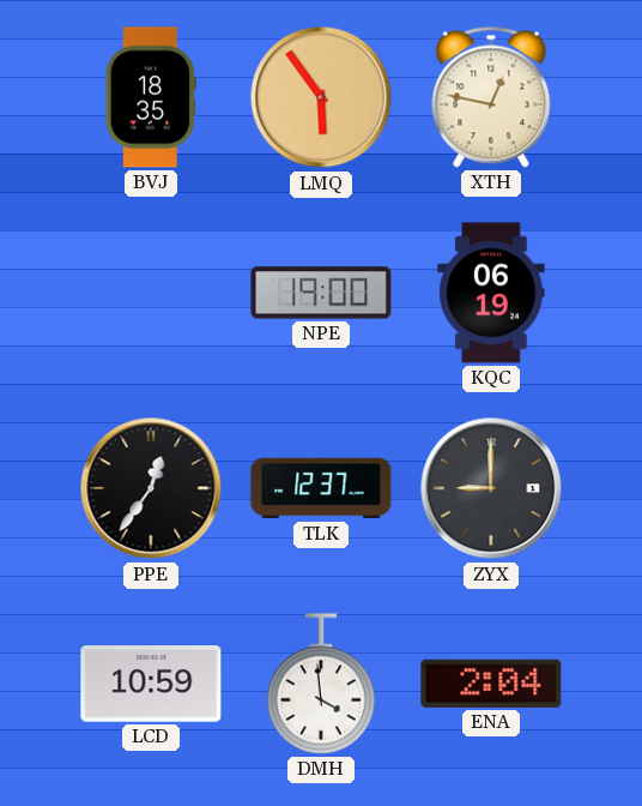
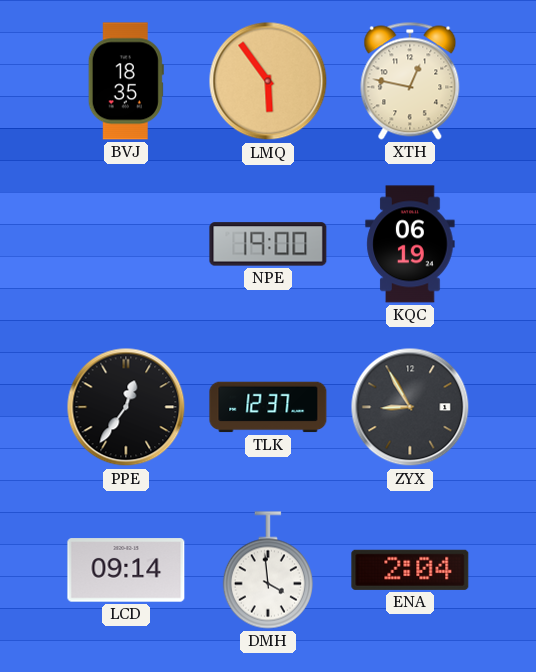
ZYX: 9:00 -> 8:55 (410, 407)
LCD: 10:59 -> 09:14 (126, 570)
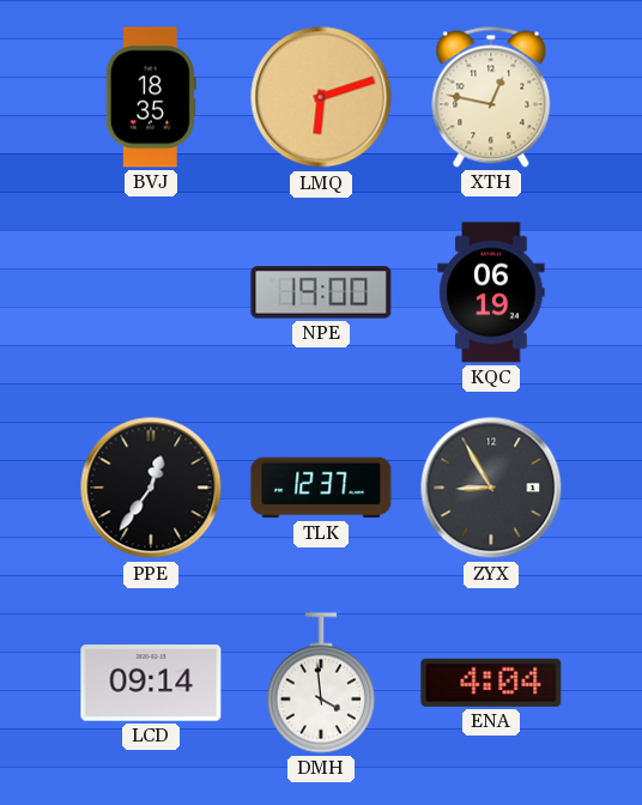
LMQ: 5:54 -> 6:12 (321, 97)
ENA: 2:04 -> 4:04 (491, 683)
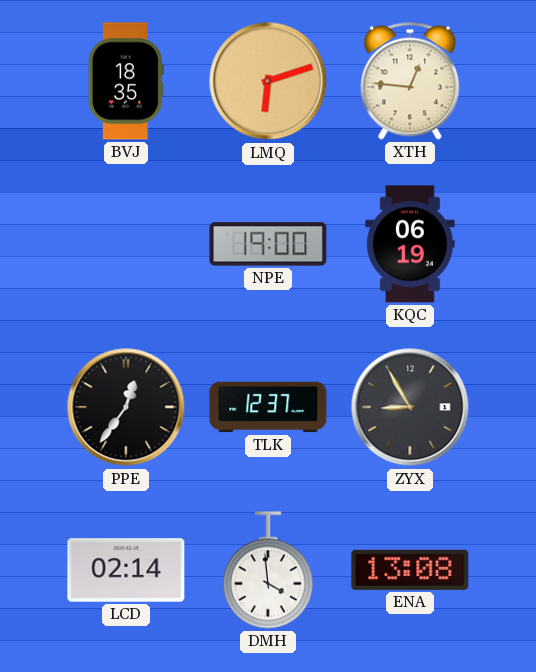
XTH: 12:47 -> 12:46 (410, 81)
LCD: 09:14 -> 02:14 (126, 570)
ENA: 4:04 -> 13:08 (410, 570)
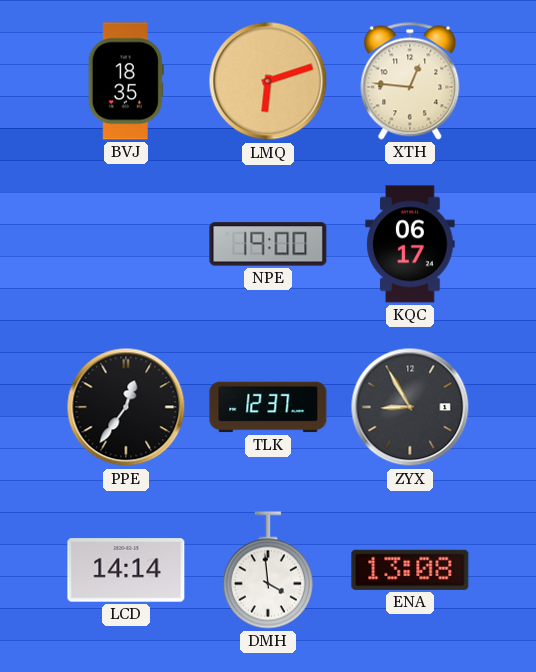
KQC: 06:19 -> 06:17 (410, 244)
LCD: 02:14 -> 14:14 (126, 570)
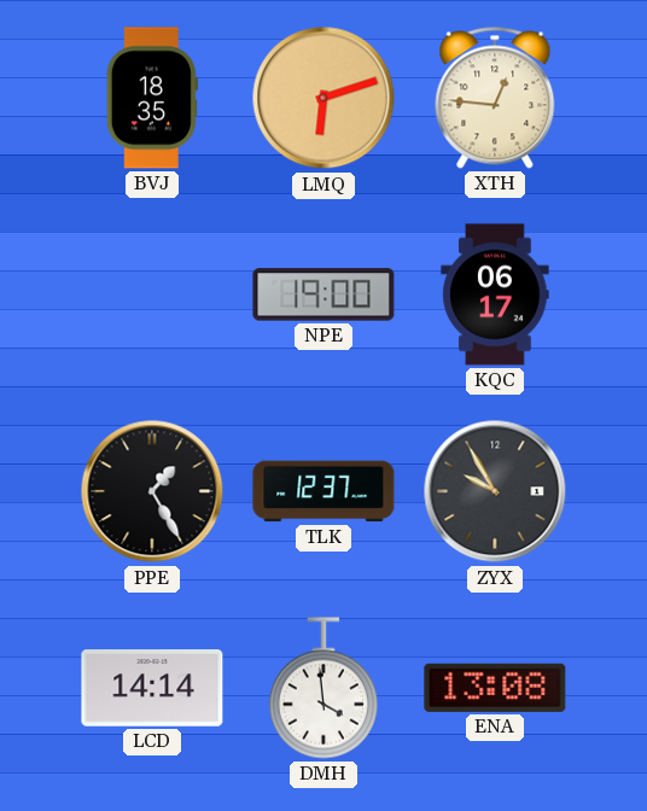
PPE: 12:36 -> 1:25 (152, 491)
ZYX: 8:55 -> 9:55 (495, 491)
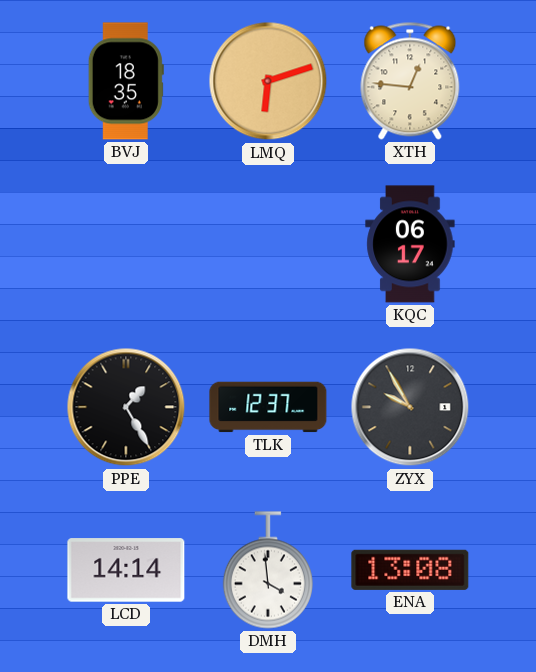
NPE: 19:00 -> none (323, 294)
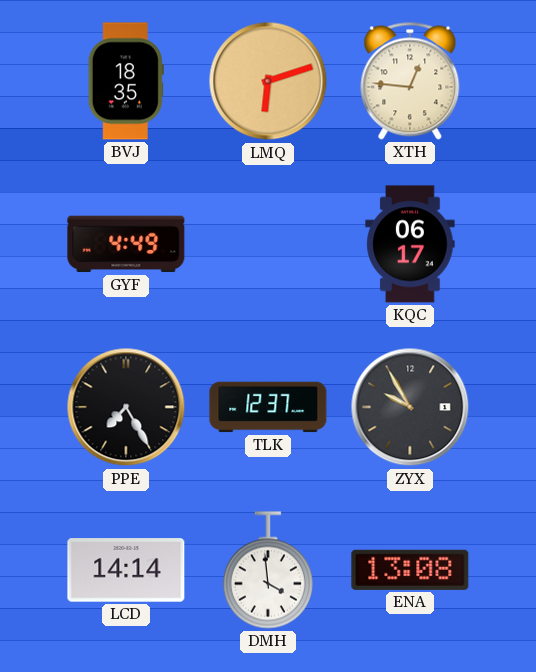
GYF: none -> 4:49 (126, 244)
PPE: 1:25 -> 7:25 (126, 407)
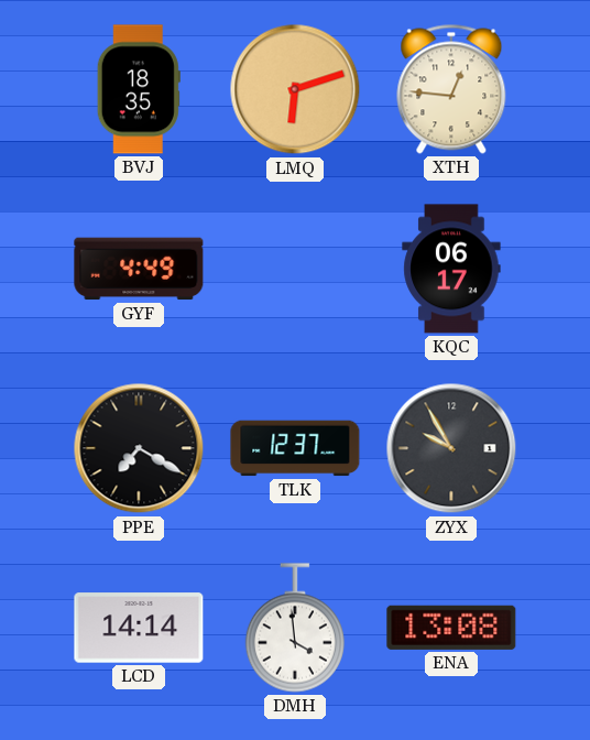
PPE: 7:25 -> 7:20 (139, 448)
